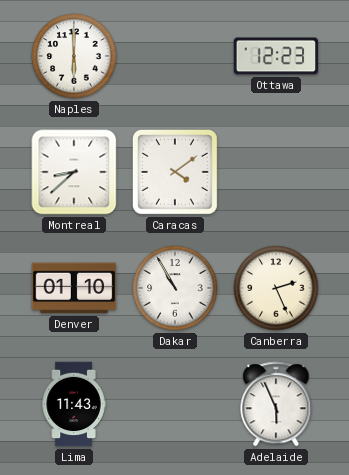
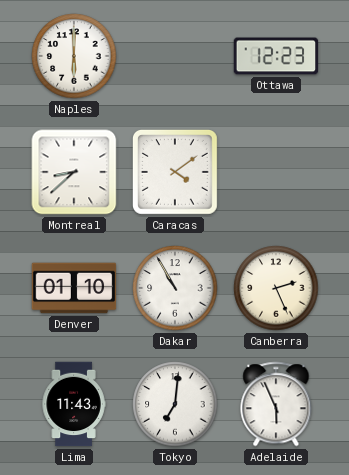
Tokyo: none -> 7:01 (175, 404)
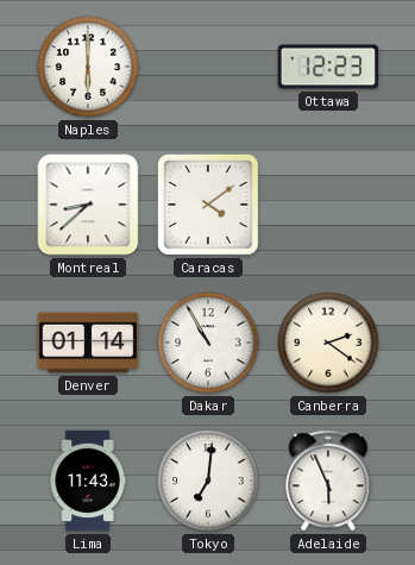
Denver: 01:10 -> 01:14 (88, 343)
Canberra: 2:26 -> 2:21 (328, 343)
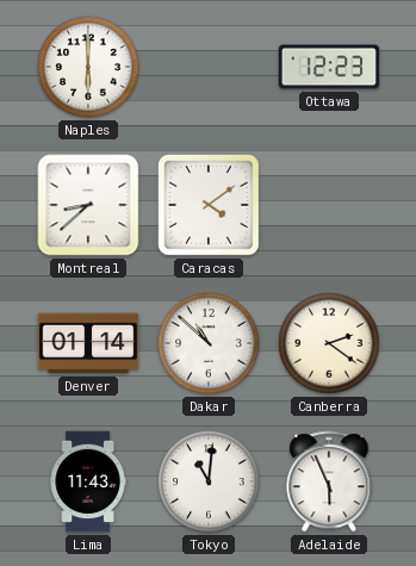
Dakar: 10:55 -> 10:52 (209, 343)
Tokyo: 7:01 -> 11:01 (209, 481)
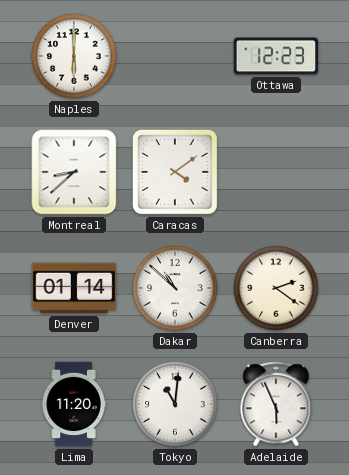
Lima: 11:43 -> 11:20 (74, 404)
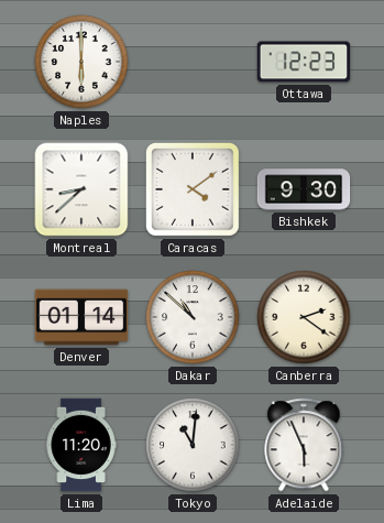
Bishkek: none -> 9:30 (304, 189)
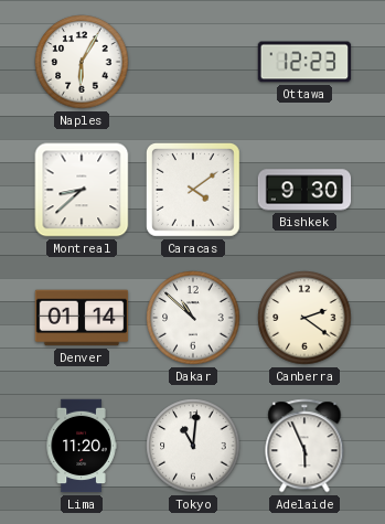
Naples: 6:00 -> 6:05 (82, 62)
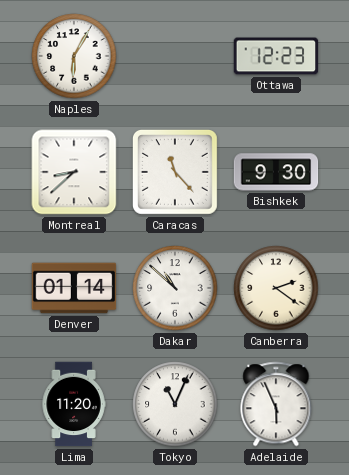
Caracas: 4:09 -> 11:23 (175, 172)
Tokyo: 11:01 -> 11:04 (175, 404)
